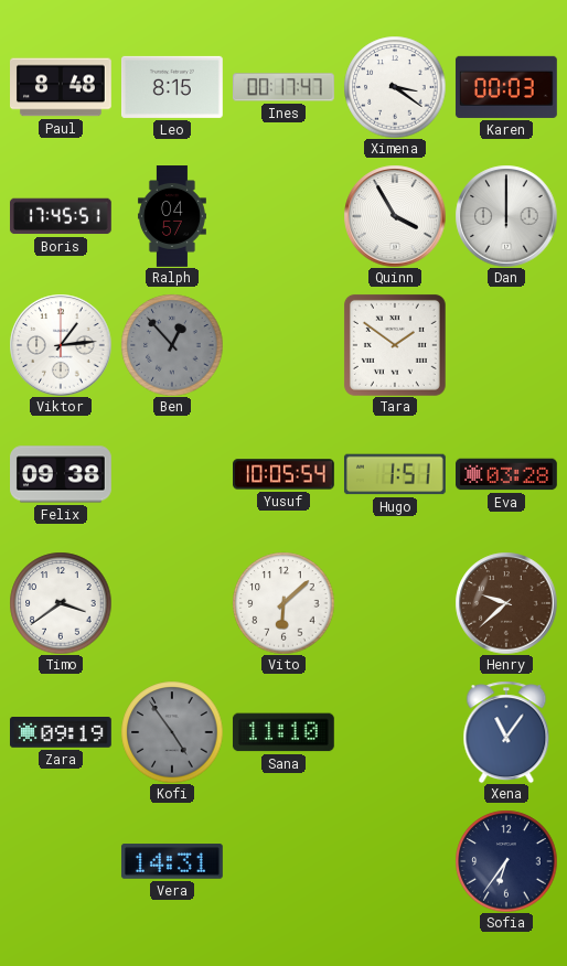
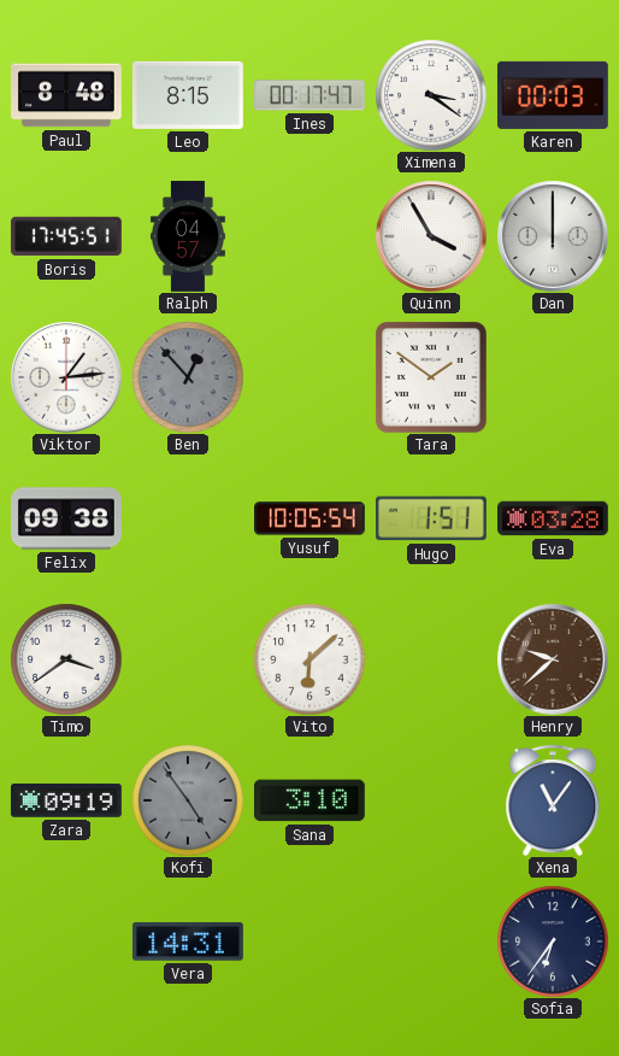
Sana: 11:10 -> 3:10 (309, 800)
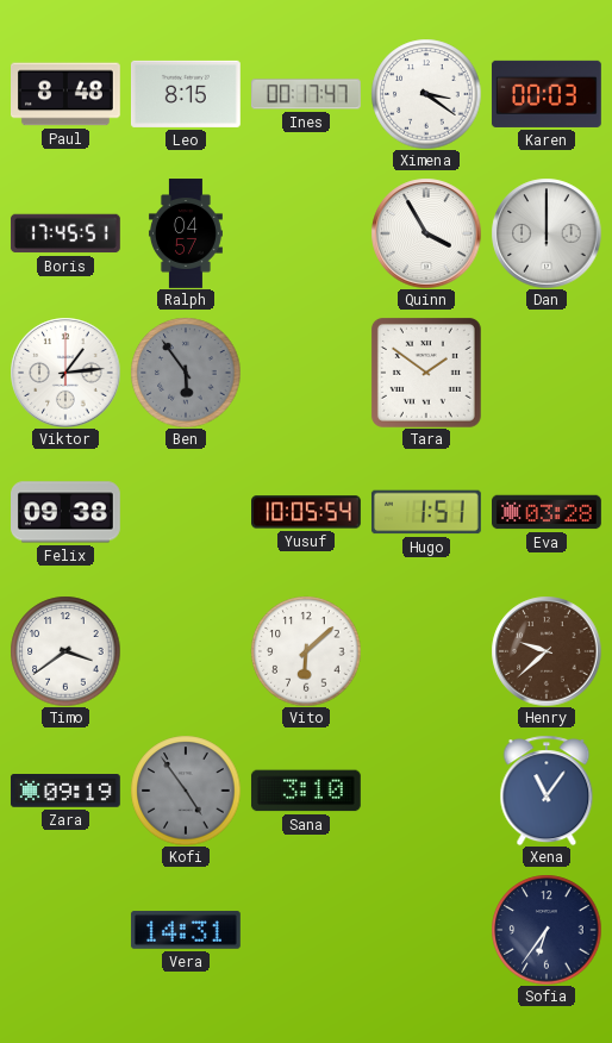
Ben: 12:53 -> 5:54 (186, 373)
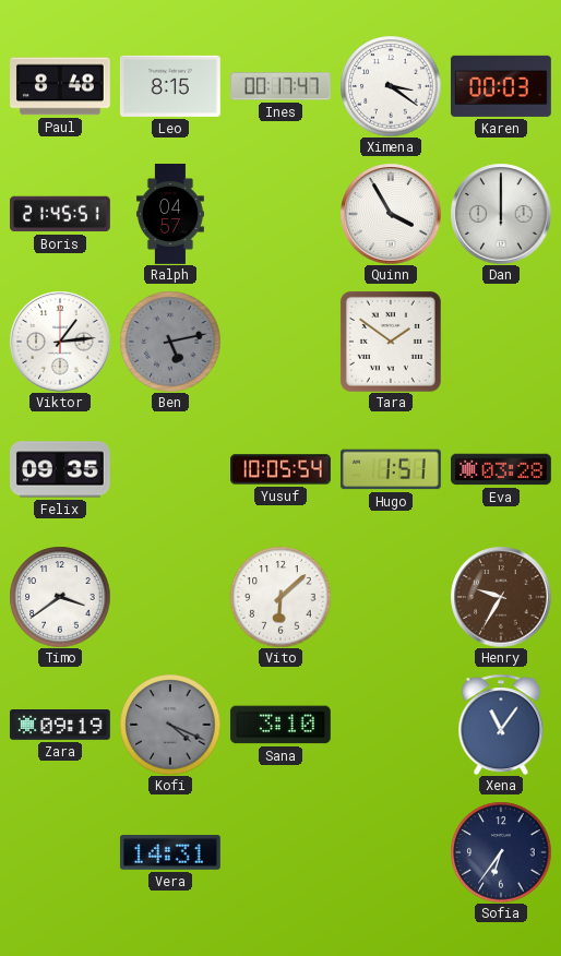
Boris: 17:45 -> 21:45 (60, 214)
Ben: 5:54 -> 5:13 (170, 342)
Felix: 09:38 -> 09:35 (61, 469)
Henry: 9:38 -> 9:35 (501, 597)
Kofi: 4:54 -> 4:19 (170, 725)
